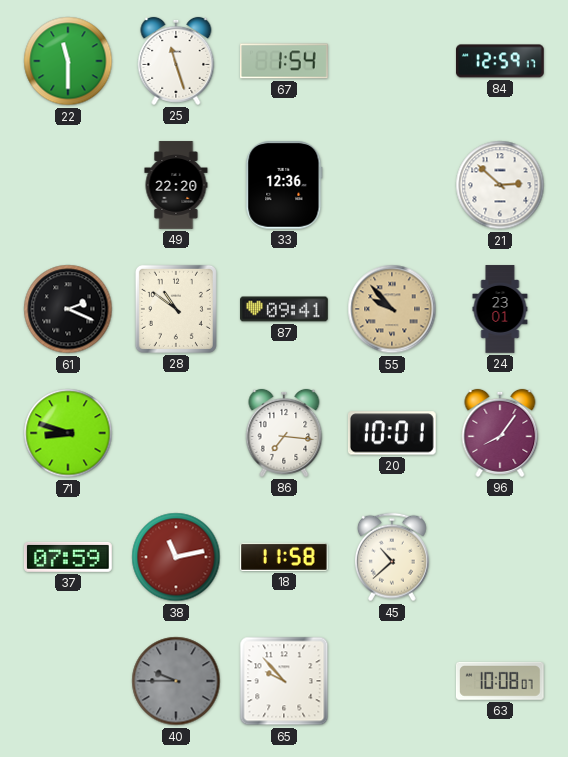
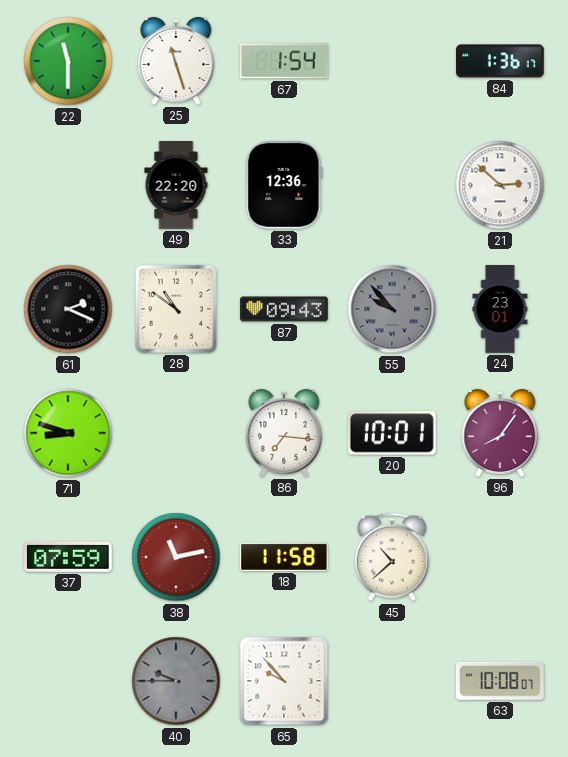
84: 12:59 -> 1:36 (501, 61)
87: 09:41 -> 09:43 (284, 309)
55 dial: champagne -> grey (392, 309)
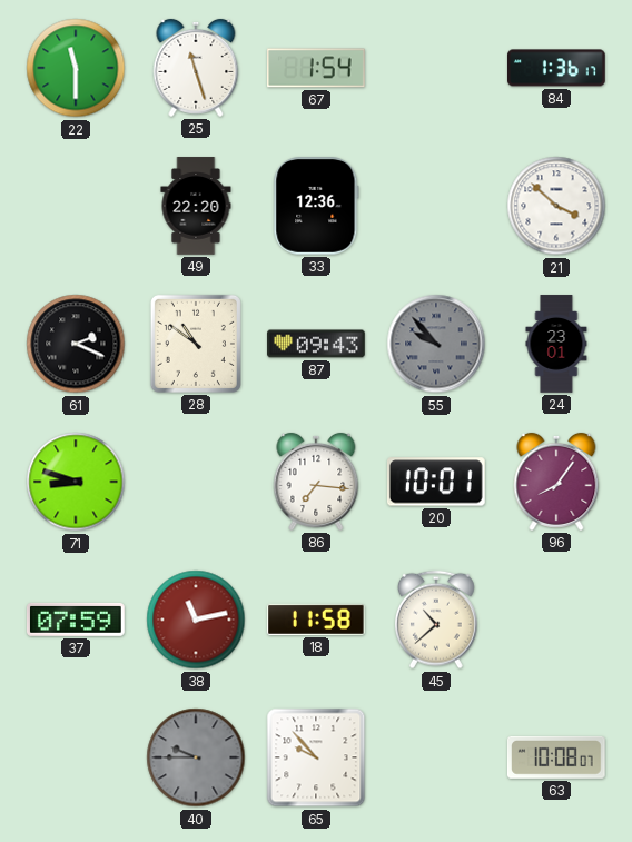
21: 2:52 -> 3:52 (556, 206)
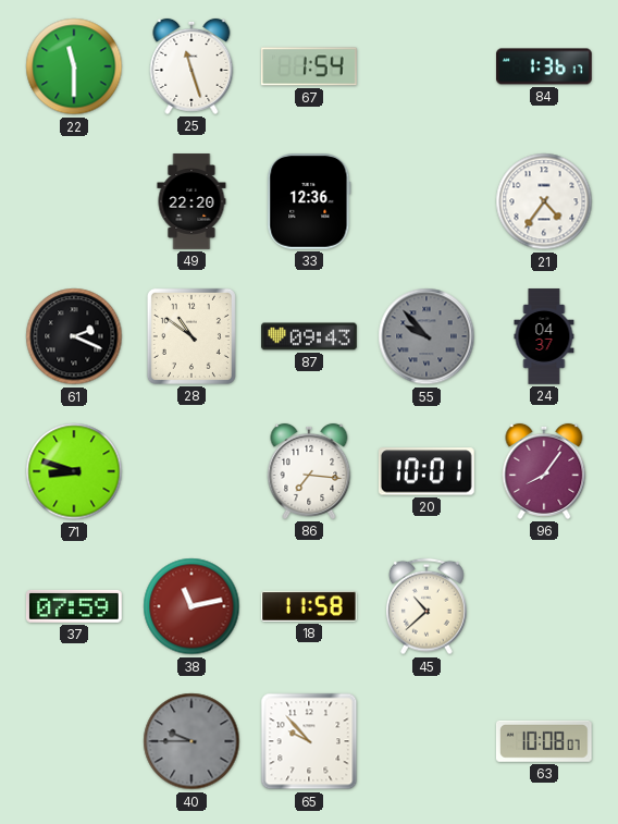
21: 3:52 -> 4:36 (544, 201)
24: 23:01 -> 04:37 (544, 336)
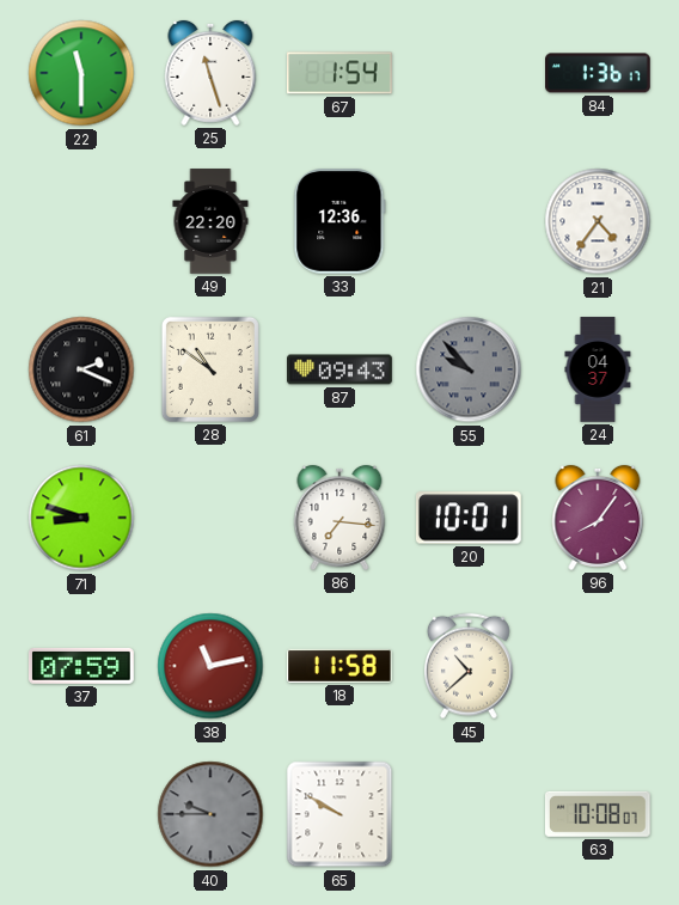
65: 9:53 -> 9:50 (339, 814)
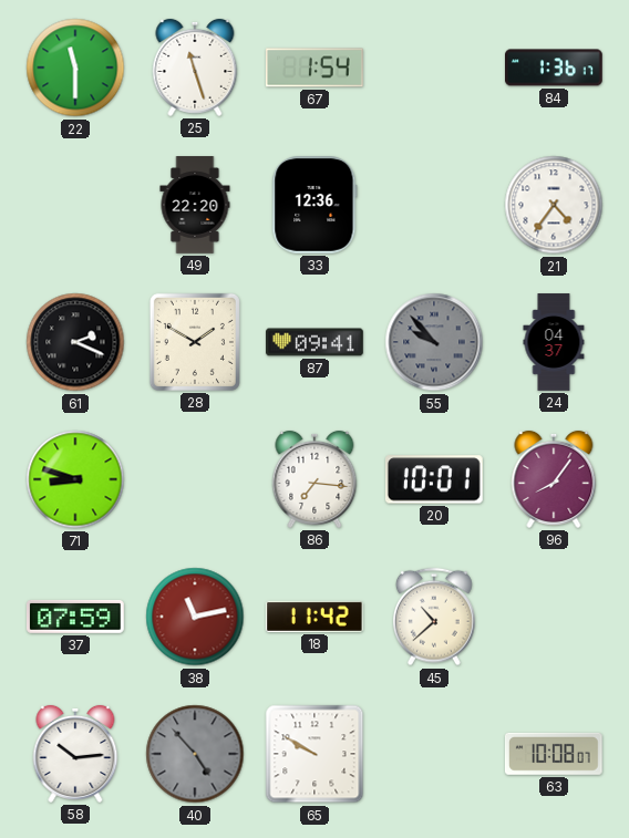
28: 10:51 -> 1:50 (195, 342)
87: 09:43 -> 09:41 (314, 342)
18: 11:58 -> 11:42 (314, 617)
58: none -> 10:14 (75, 754)
40: 9:45 -> 4:53 (195, 754)
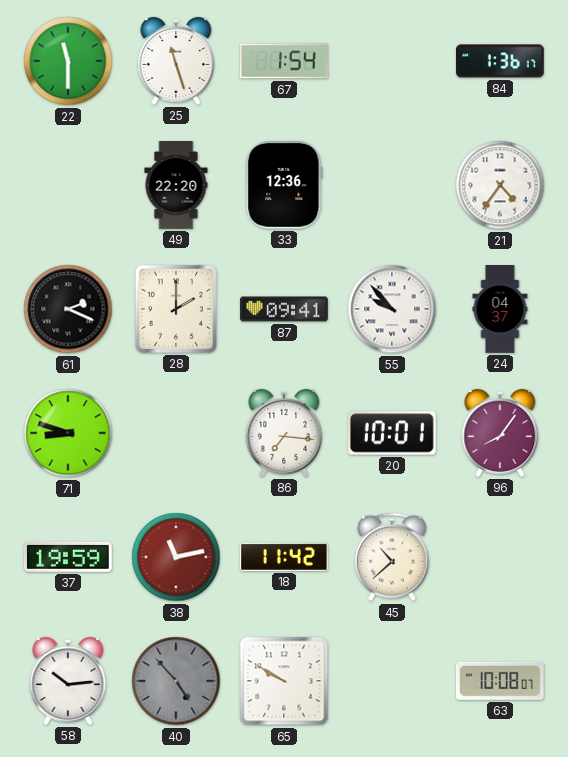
28: 1:50 -> 2:00 (176, 309)
55 dial: grey -> white (392, 309)
37: 07:59 -> 19:59 (68, 557)
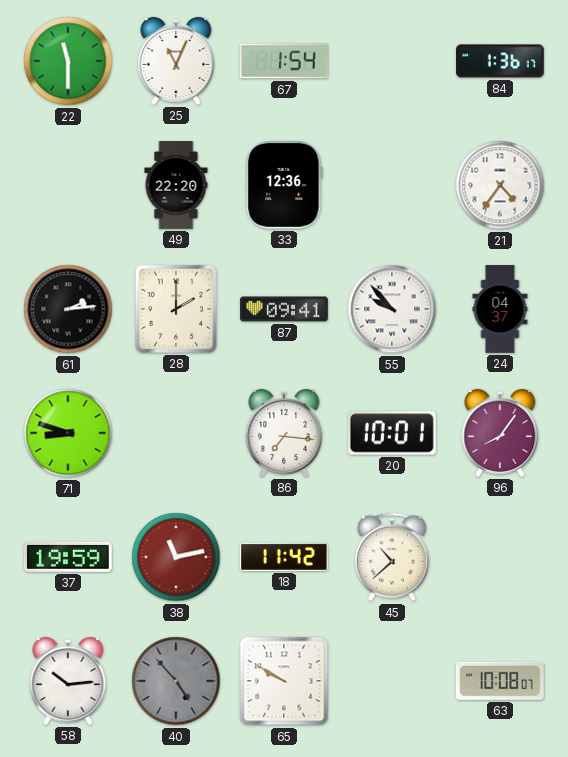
25: 11:27 -> 11:04 (176, 61)
61: 2:19 -> 2:14 (68, 309)
